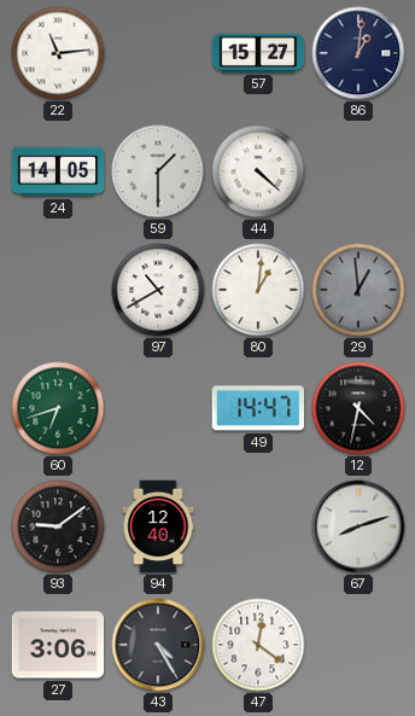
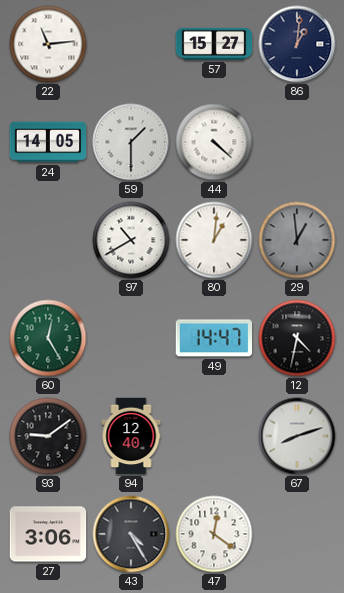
60: 6:42 -> 12:25 (48, 338)
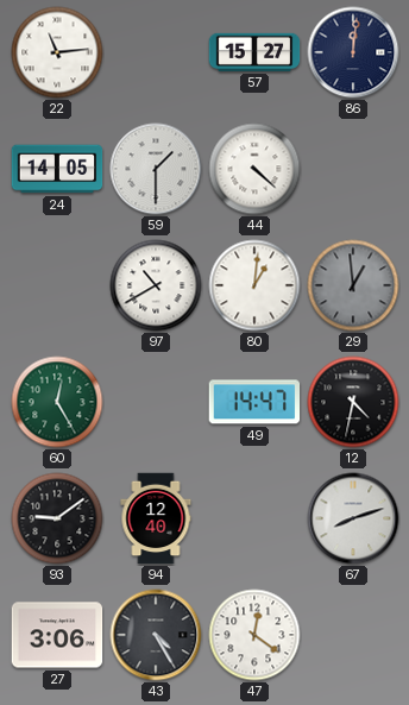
86: 1:01 -> 12:01 (353, 52)
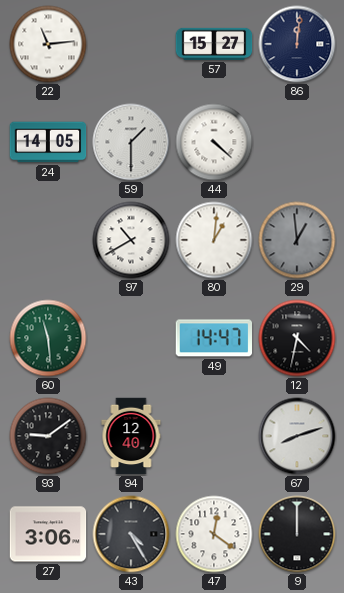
60: 12:25 -> 11:29 (48, 338)
9: none -> 12:00 (297, 534)
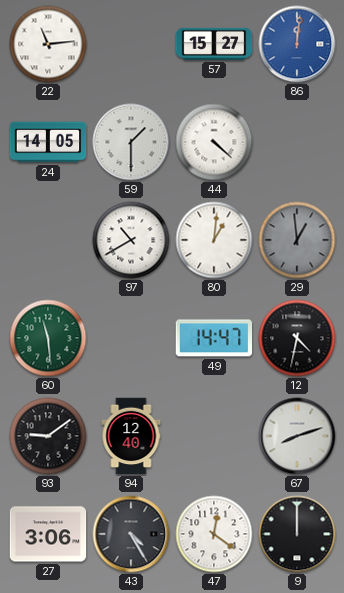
86 dial: navy -> blue (297, 44)
